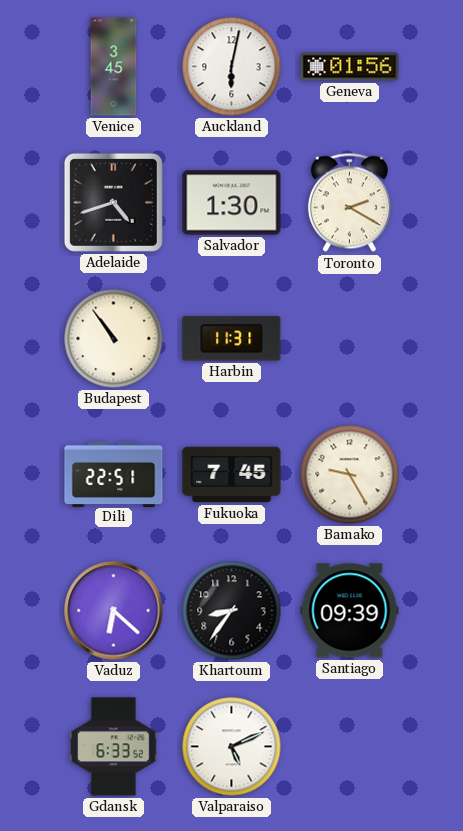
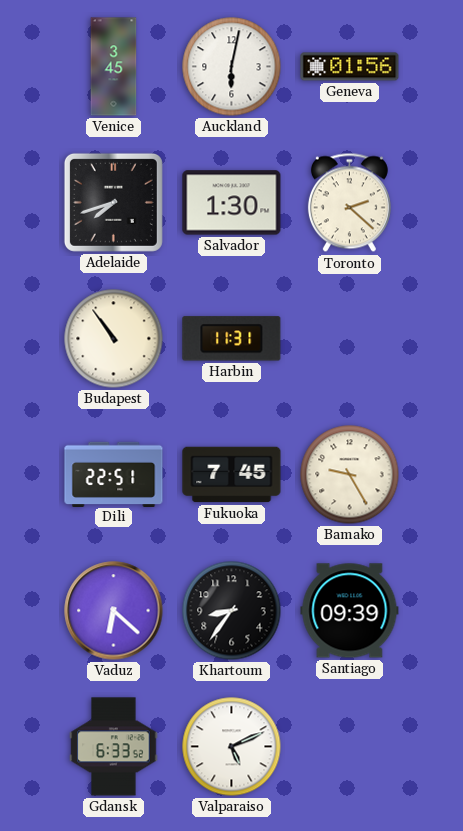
Adelaide: 4:42 -> 7:42 (113, 202)
Toronto: 2:20 -> 2:22 (349, 203)
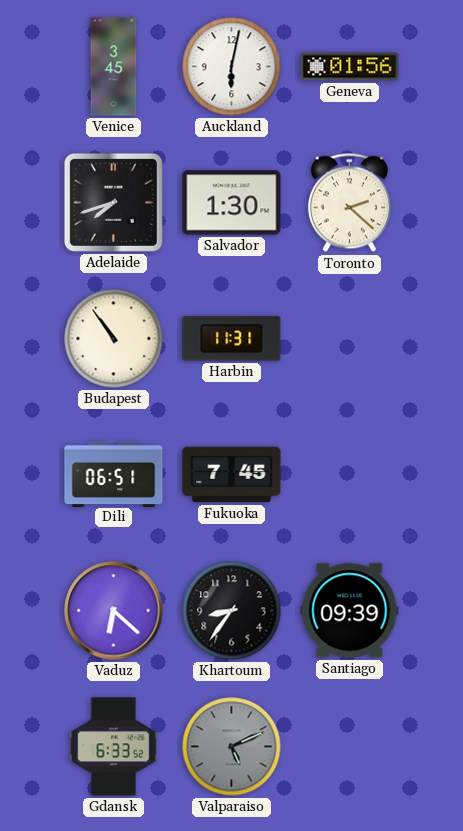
Dili: 22:51 -> 06:51 (114, 474)
Bamako: 9:25 -> none (350, 475)
Valparaiso dial: white -> grey (232, 747)
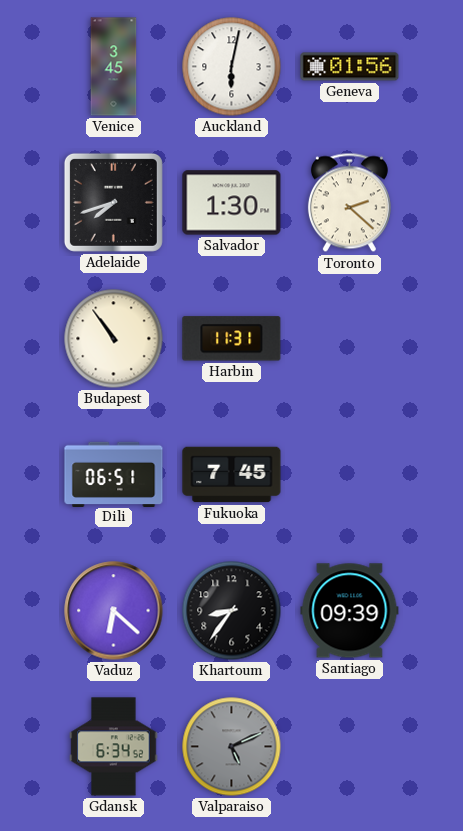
Gdansk: 6:33 -> 6:34 (114, 747)
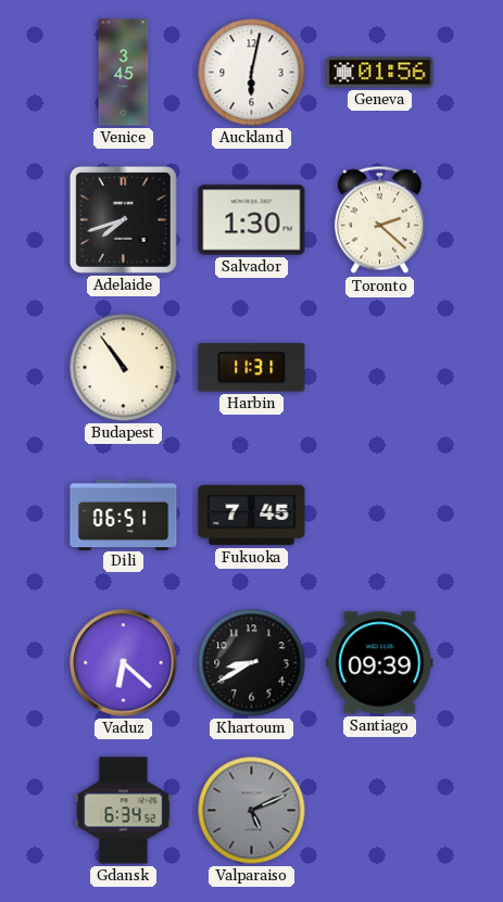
Khartoum: 8:36 -> 8:40 (252, 663)
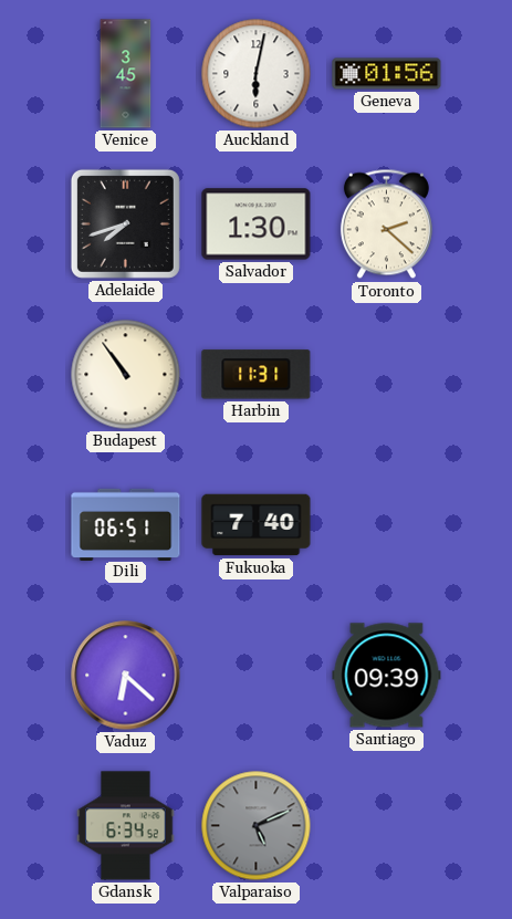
Fukuoka: 7:45 -> 7:40 (257, 525)
Khartoum: 8:40 -> none (252, 663)
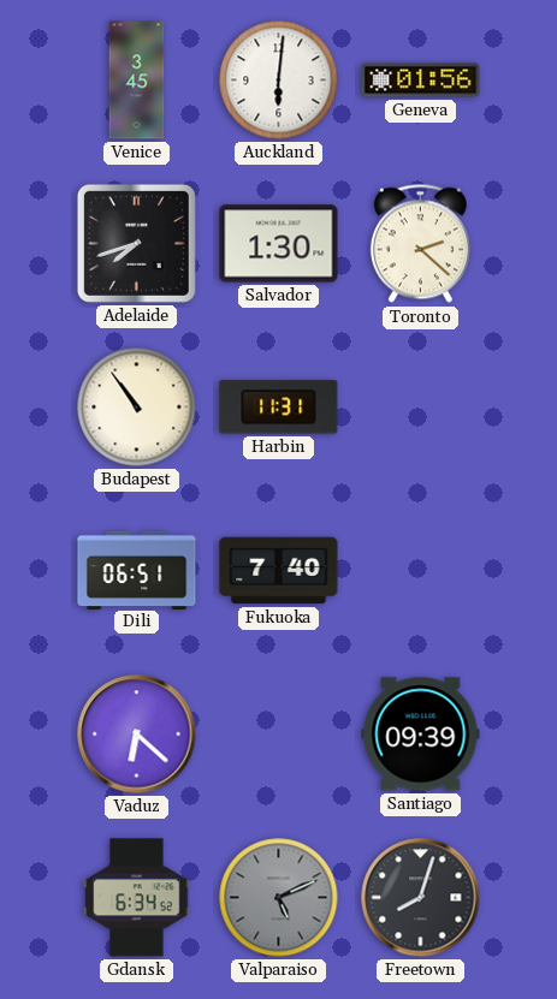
Auckland: 6:02 -> 6:01 (279, 81)
Freetown: none -> 8:03 (421, 898)
